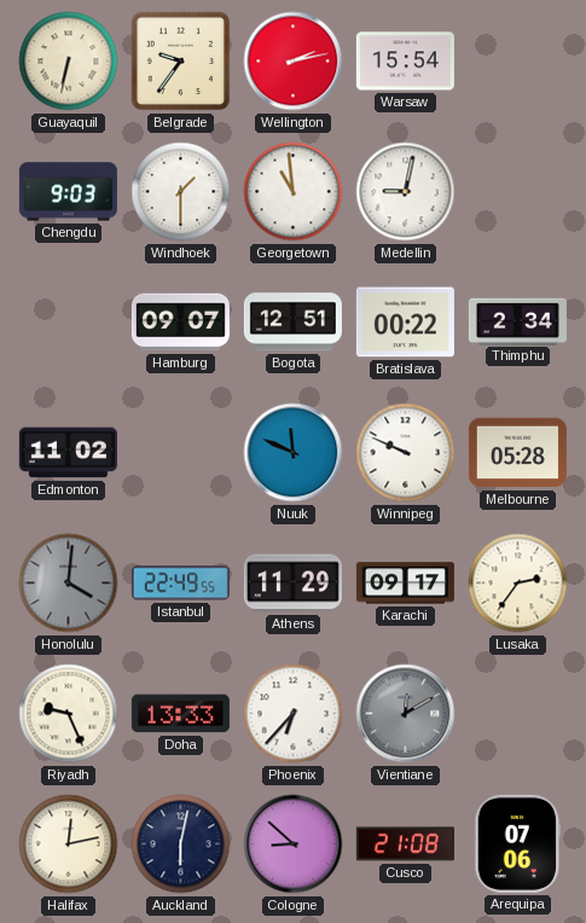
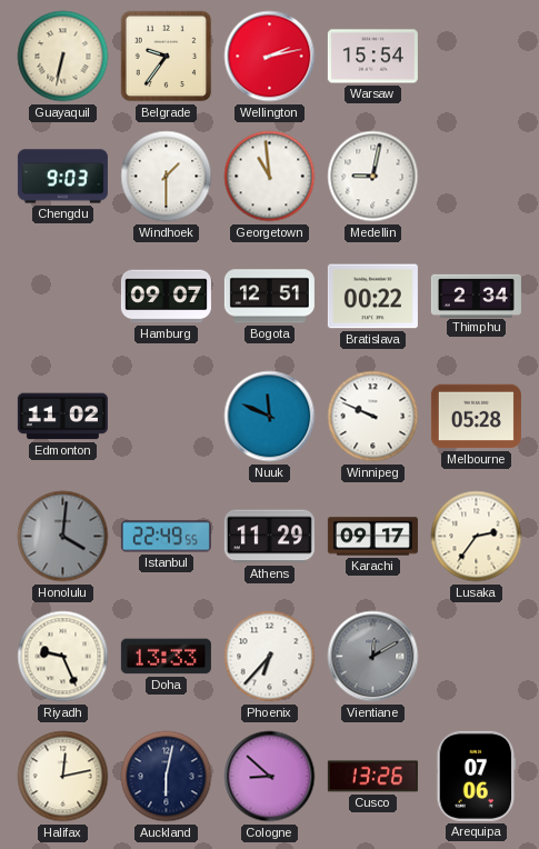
Cusco: 21:08 -> 13:26 (372, 777)
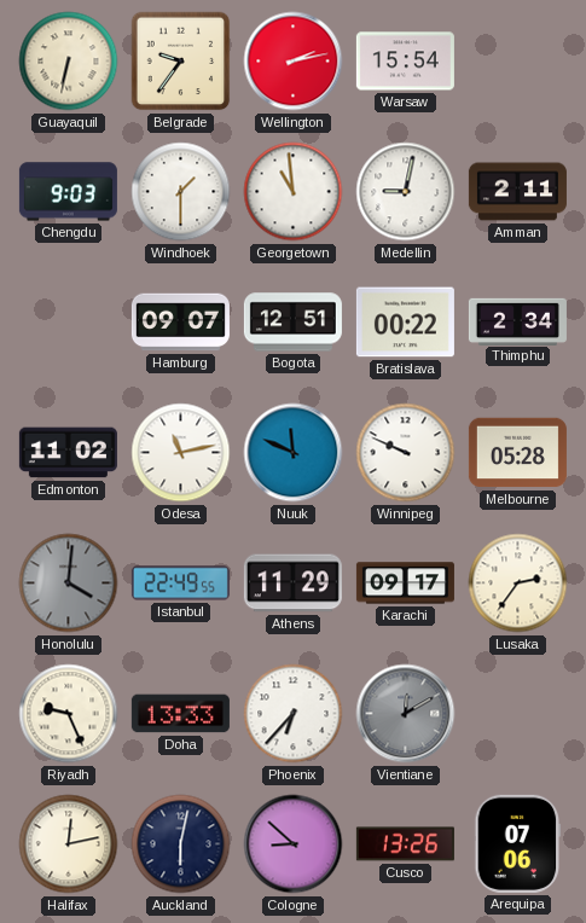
Amman: none -> 2:11 (517, 192)
Odesa: none -> 11:13 (181, 453)
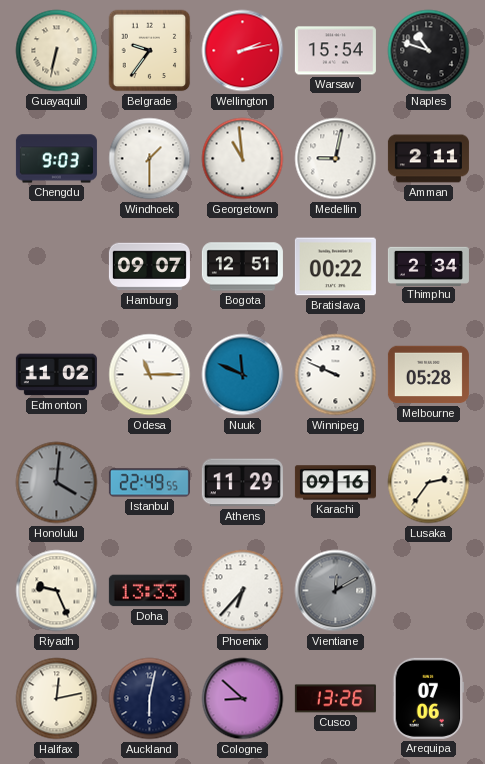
Naples: none -> 10:48 (429, 51)
Odesa: 11:13 -> 11:15 (150, 375)
Karachi: 09:17 -> 09:16 (335, 483)
